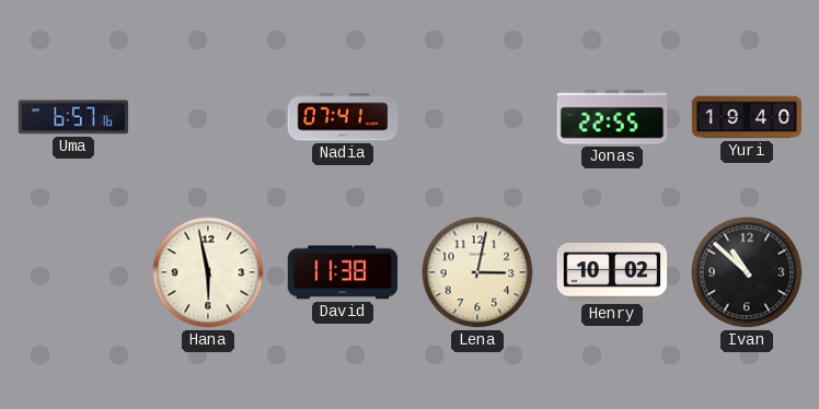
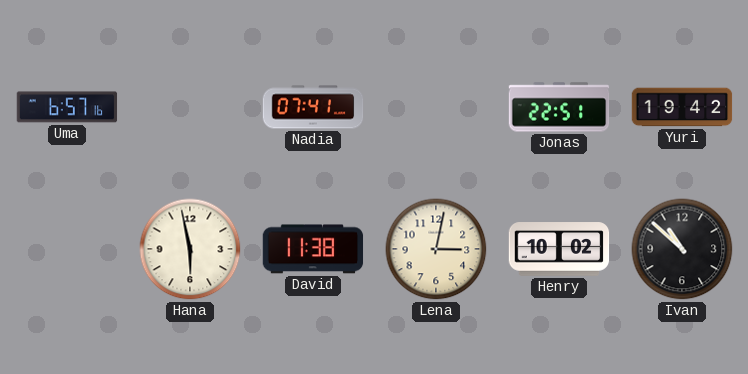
Jonas: 22:55 -> 22:51 (559, 107)
Yuri: 19:40 -> 19:42 (682, 107)
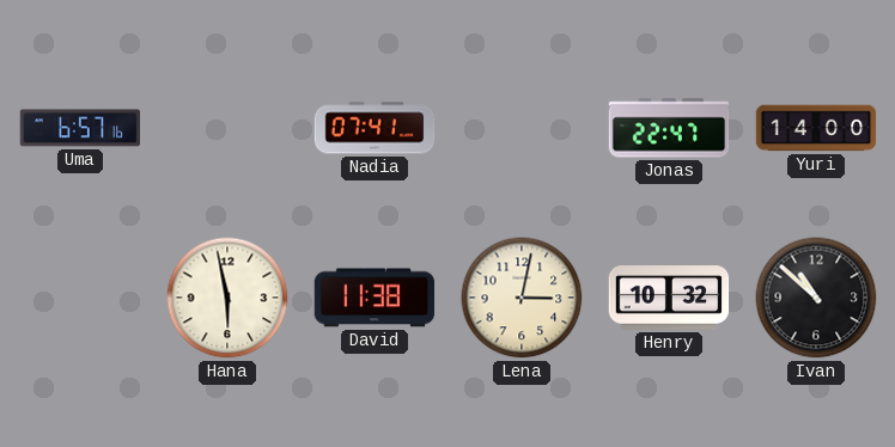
Jonas: 22:51 -> 22:47 (669, 128)
Yuri: 19:42 -> 14:00 (816, 128)
Henry: 10:02 -> 10:32 (669, 298)
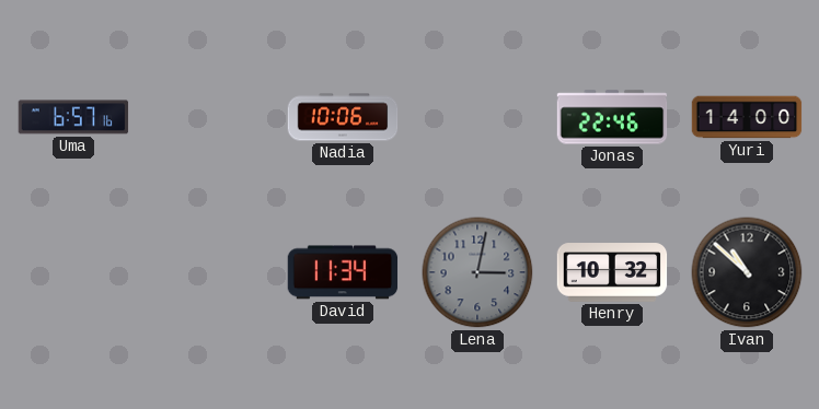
Nadia: 07:41 -> 10:06 (343, 117)
Jonas: 22:47 -> 22:46 (612, 117)
Hana: 5:58 -> none (227, 298)
David: 11:38 -> 11:34 (343, 272)
Lena dial: cream -> grey (477, 272)
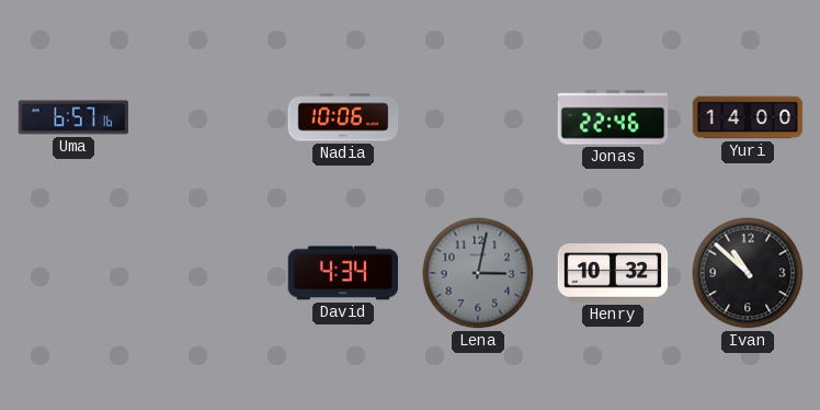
David: 11:34 -> 4:34 (343, 273)
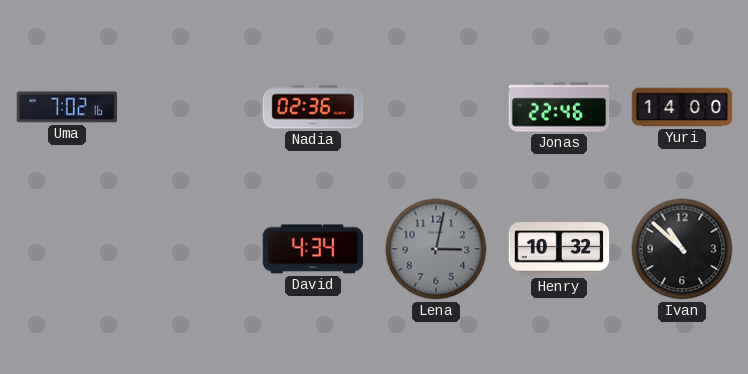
Uma: 6:57 -> 7:02 (67, 107)
Nadia: 10:06 -> 02:36 (313, 107)
